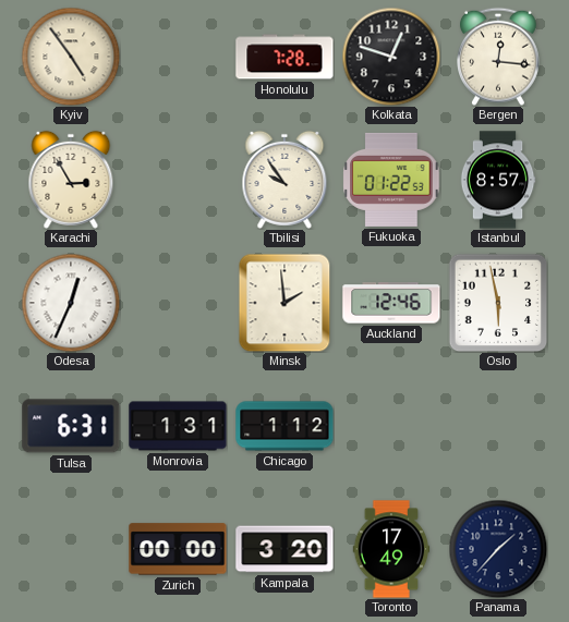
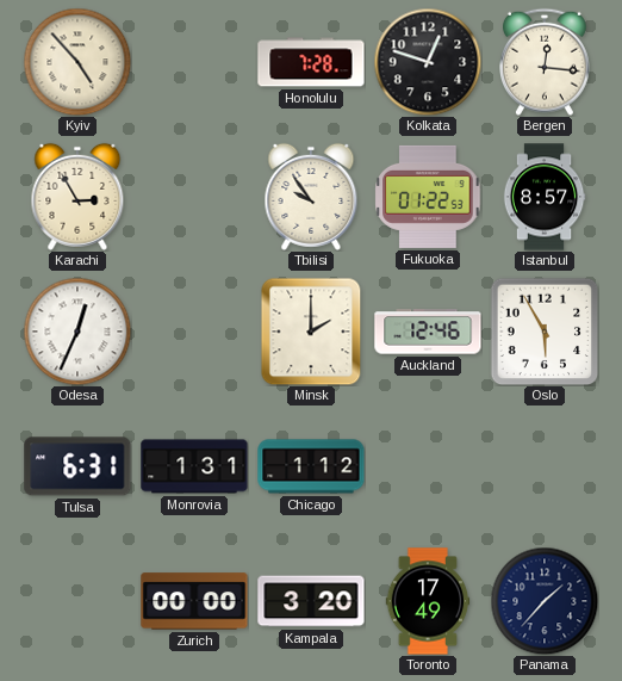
Kyiv: 4:54 -> 4:53 (77, 62)
Minsk: 1:59 -> 2:00 (311, 332)
Oslo: 5:58 -> 5:55 (545, 332)
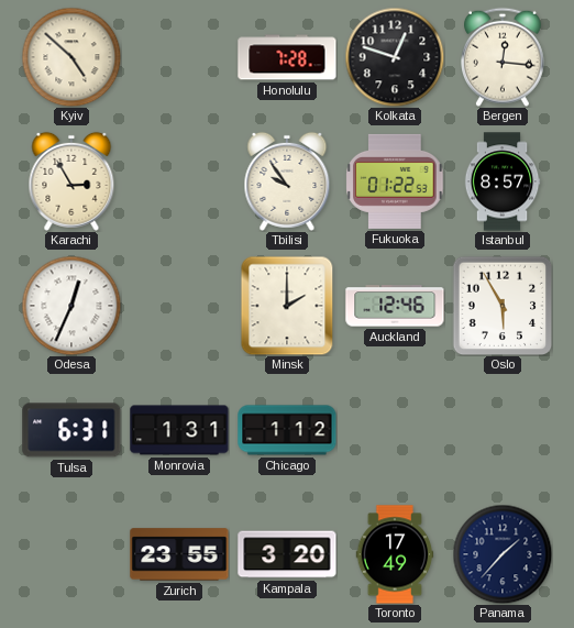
Kyiv: 4:53 -> 4:52 (71, 57)
Zurich: 00:00 -> 23:55 (179, 554)
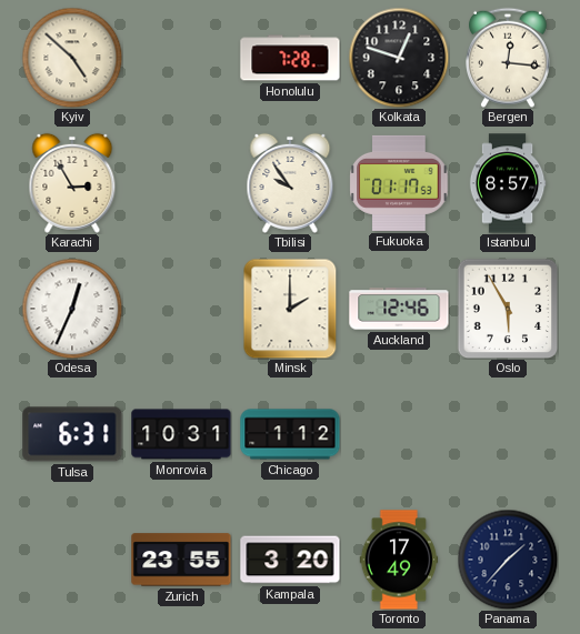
Fukuoka: 01:22 -> 01:17 (399, 183)
Monrovia: 1:31 -> 10:31 (181, 434)
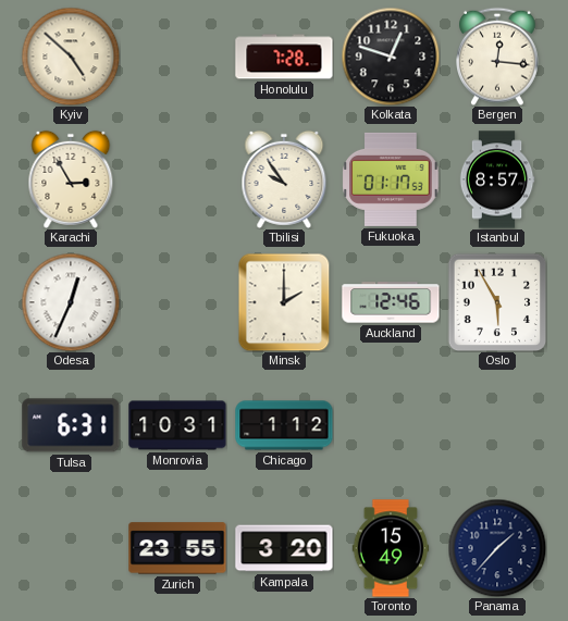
Toronto: 17:49 -> 15:49 (391, 548)
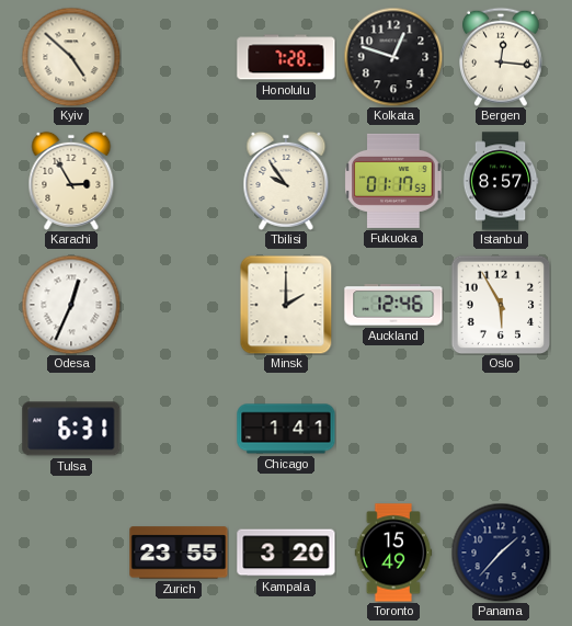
Monrovia: 10:31 -> none (177, 425)
Chicago: 1:12 -> 1:41 (286, 429)
